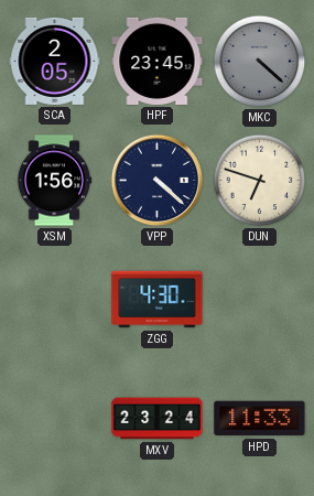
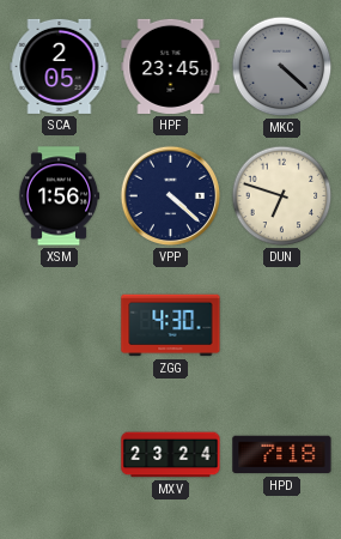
HPD: 11:33 -> 7:18 (282, 455)
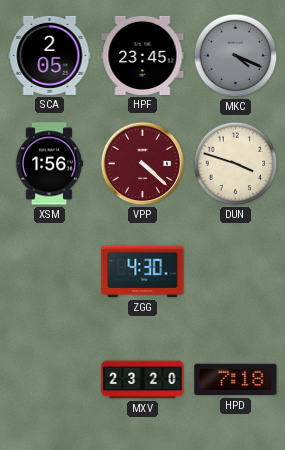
MKC: 4:22 -> 4:19 (236, 56)
VPP dial: navy -> burgundy (143, 164)
DUN: 6:48 -> 3:48 (236, 164)
MXV: 23:24 -> 23:20 (143, 380)
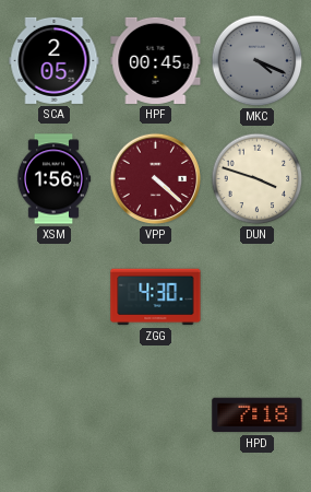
HPF: 23:45 -> 00:45 (156, 60)
MXV: 23:20 -> none (143, 380)
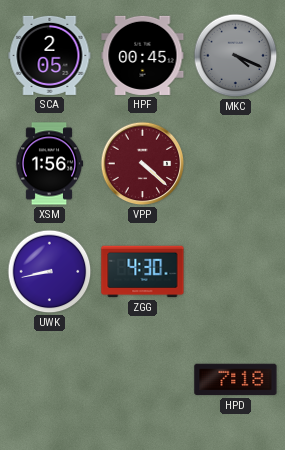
DUN: 3:48 -> none (258, 179)
UWK: none -> 8:43 (50, 272)
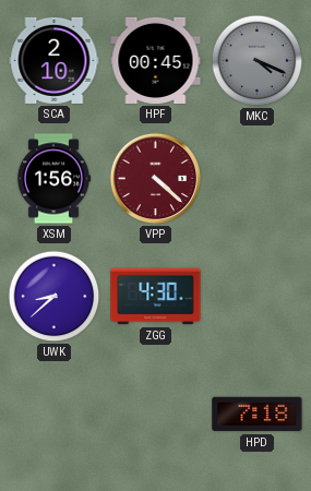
SCA: 2:05 -> 2:10 (55, 60)
UWK: 8:43 -> 8:38 (55, 297)
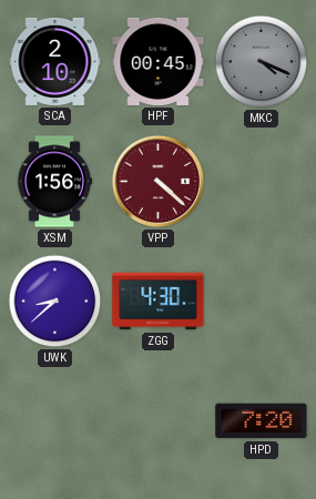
HPD: 7:18 -> 7:20 (262, 421)
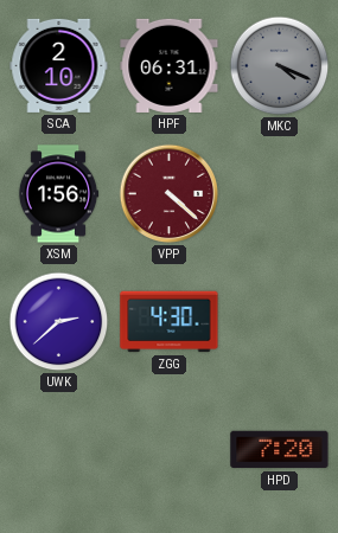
HPF: 00:45 -> 06:31 (170, 65)
UWK: 8:38 -> 2:38 (59, 322)
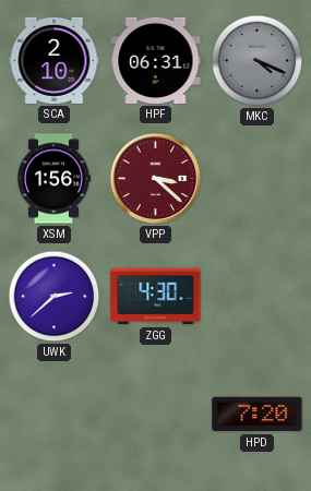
VPP: 4:22 -> 3:22 (156, 179)
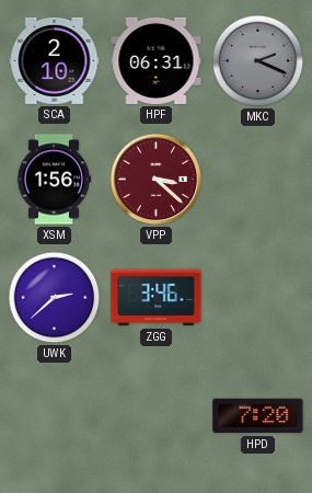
MKC: 4:19 -> 2:19 (258, 61)
ZGG: 4:30 -> 3:46 (157, 298)
